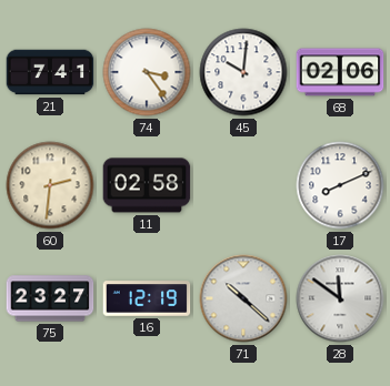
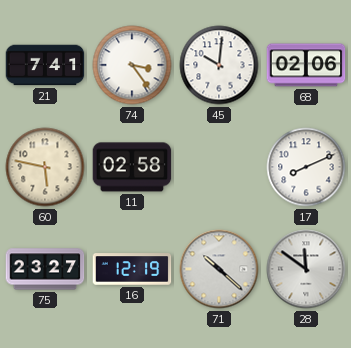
60: 2:31 -> 5:47 (45, 167)
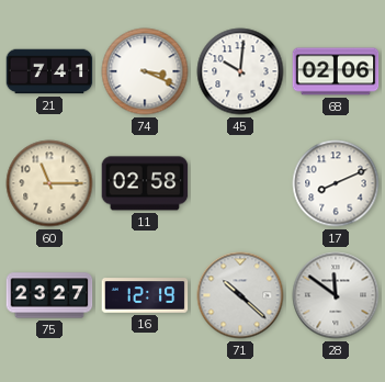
74: 3:24 -> 3:19 (145, 71)
60: 5:47 -> 11:15 (49, 183)
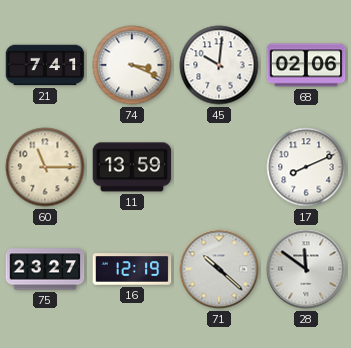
11: 02:58 -> 13:59 (132, 167)
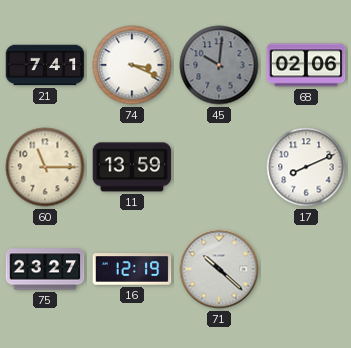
45 dial: white -> grey (219, 65)
28: 11:51 -> none (306, 269)
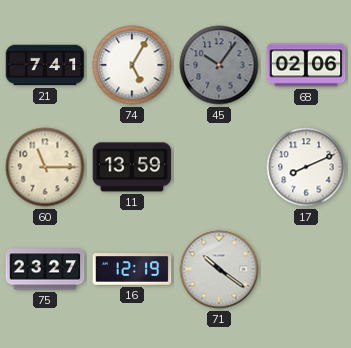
74: 3:19 -> 5:05 (132, 65)
45: 10:01 -> 10:06 (219, 65)
71: 10:22 -> 10:21 (219, 269)
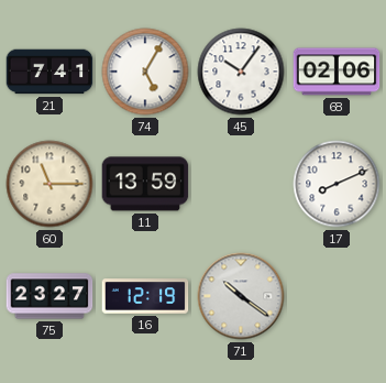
45 dial: grey -> white (241, 72)
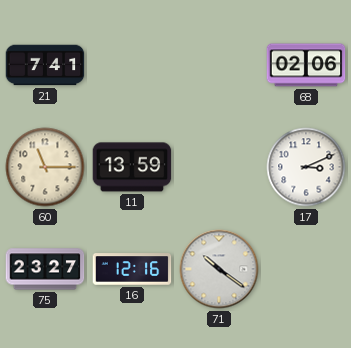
74: 5:05 -> none (145, 72)
45: 10:06 -> none (241, 72)
17: 8:11 -> 3:11 (306, 167)
16: 12:19 -> 12:16 (132, 269)
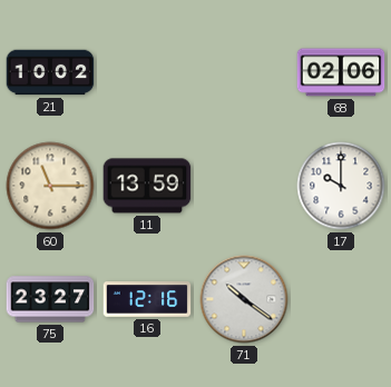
21: 7:41 -> 10:02 (50, 72)
17: 3:11 -> 10:00 (341, 186)
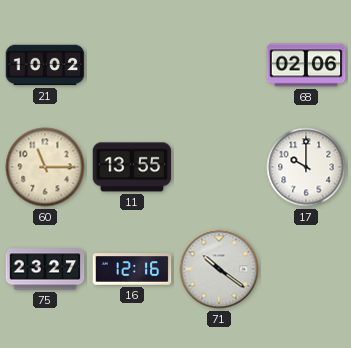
11: 13:59 -> 13:55 (132, 167)
